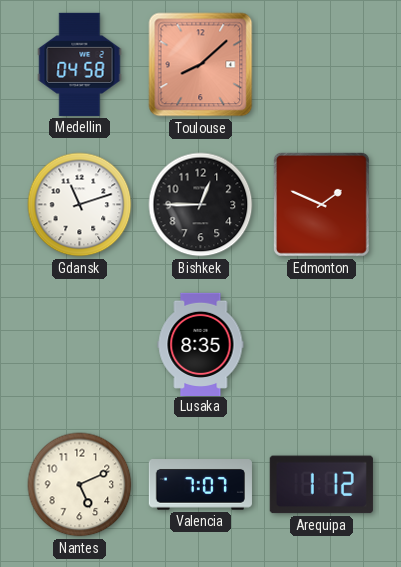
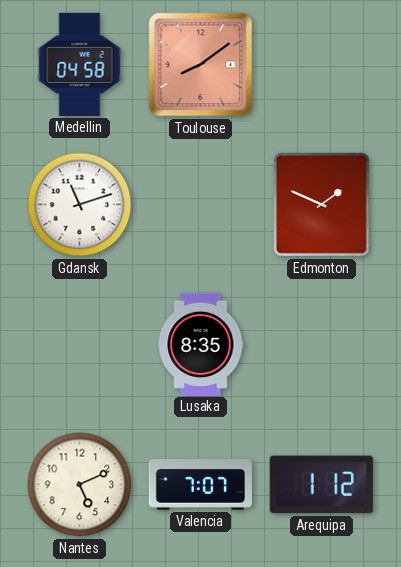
Toulouse: 8:08 -> 8:09 (201, 65)
Bishkek: 12:45 -> none (201, 205)
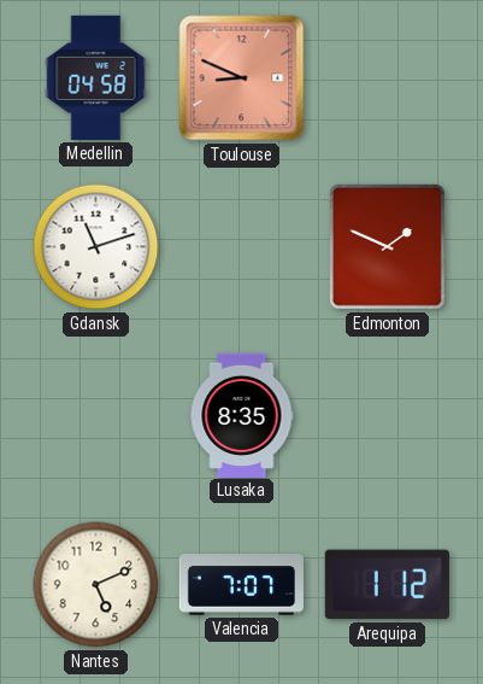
Toulouse: 8:09 -> 8:49 (242, 78)
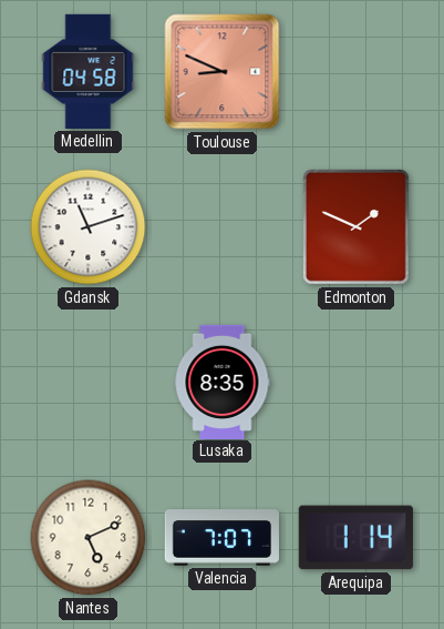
Arequipa: 1:12 -> 1:14 (355, 538)
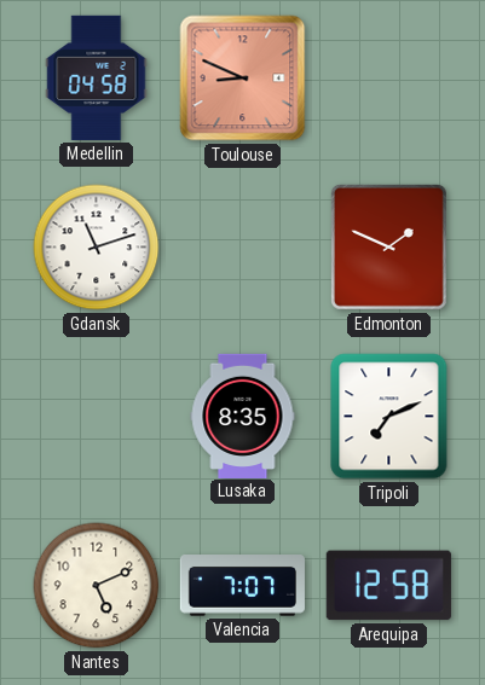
Tripoli: none -> 7:11 (389, 417)
Arequipa: 1:14 -> 12:58 (388, 586)
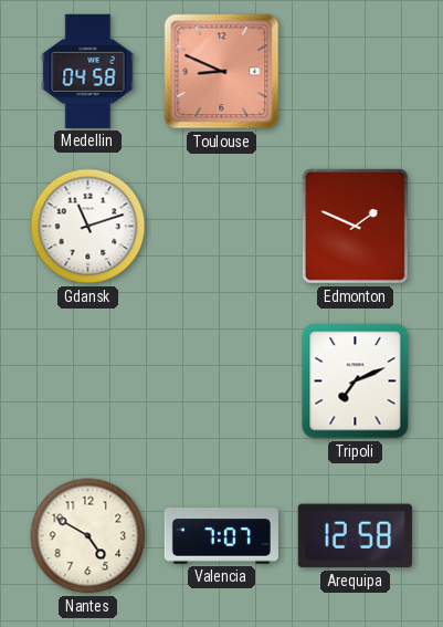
Lusaka: 8:35 -> none (243, 416)
Nantes: 5:11 -> 4:50 (88, 536)
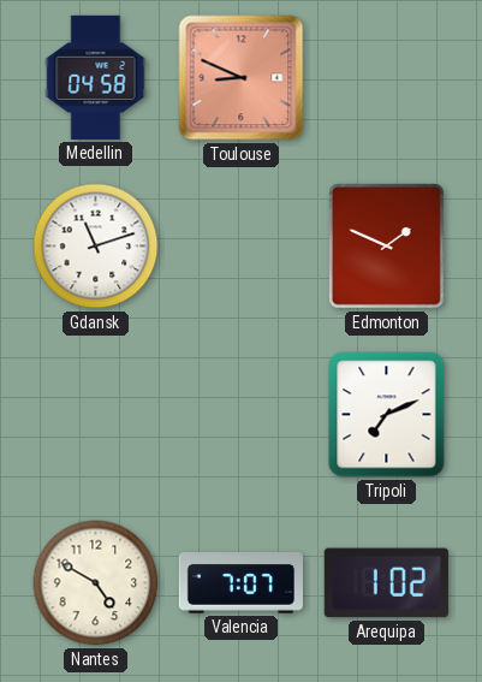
Arequipa: 12:58 -> 1:02 (386, 583)
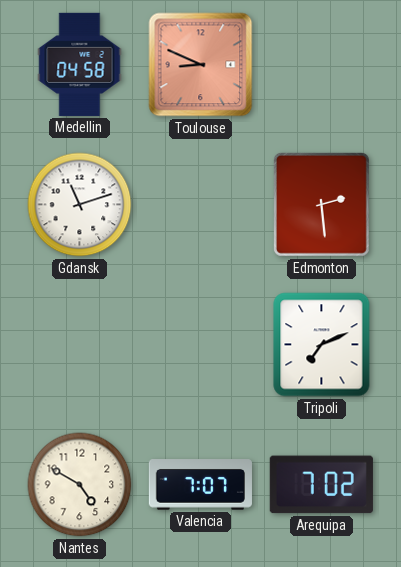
Edmonton: 1:49 -> 2:29 (321, 204)
Arequipa: 1:02 -> 7:02 (321, 485)
